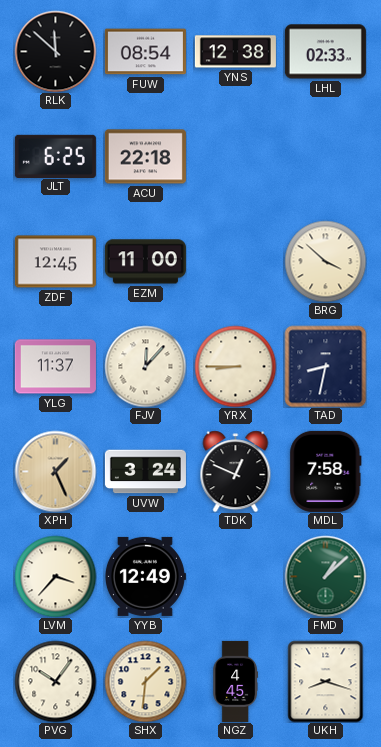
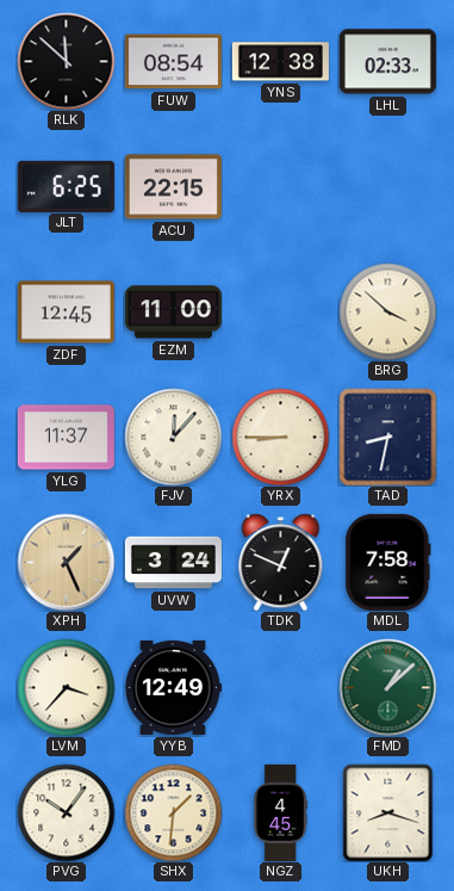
ACU: 22:18 -> 22:15 (173, 187)
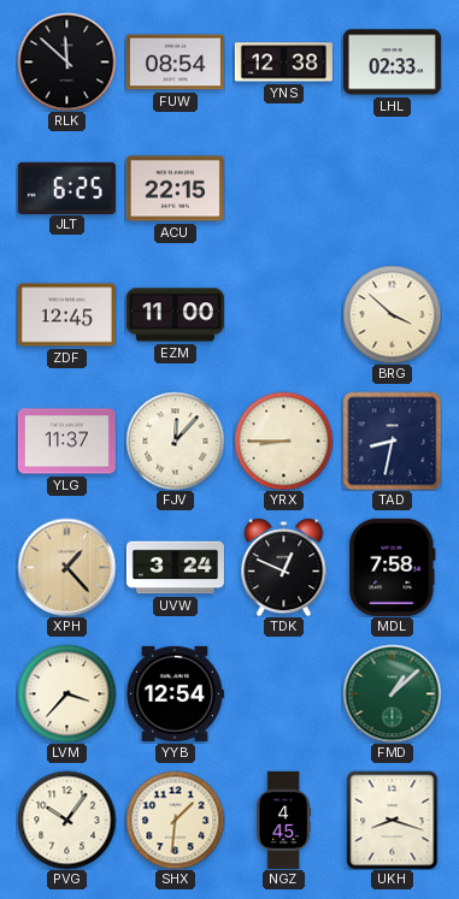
XPH: 1:26 -> 1:23 (66, 567)
YYB: 12:49 -> 12:54 (175, 693)
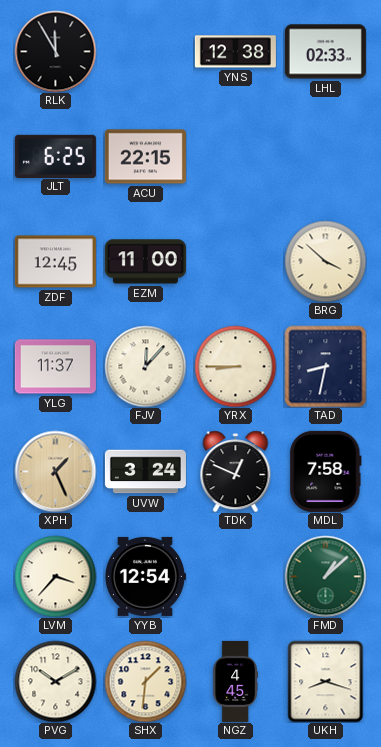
RLK: 11:52 -> 11:55 (55, 51)
FUW: 08:54 -> none (175, 63)
XPH: 1:23 -> 1:26 (55, 471)
PVG: 10:06 -> 10:10 (55, 681)
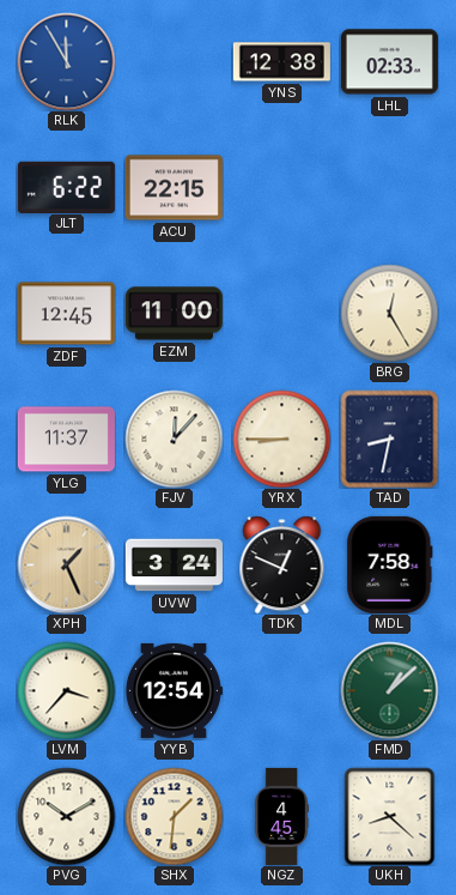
RLK dial: black -> blue (66, 61)
JLT: 6:25 -> 6:22 (66, 187)
BRG: 3:52 -> 12:25 (389, 313)
UKH: 8:18 -> 8:22 (390, 816)
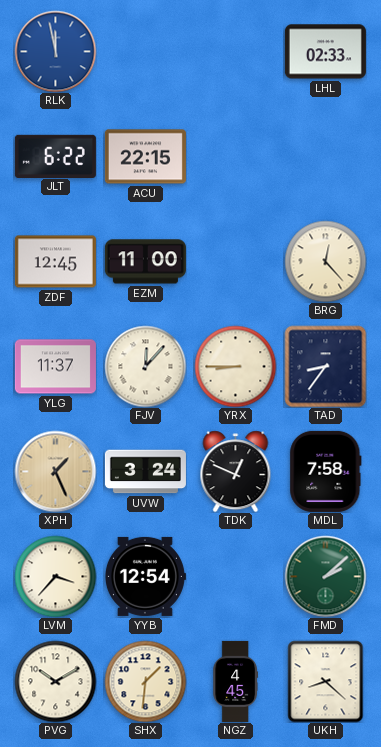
RLK: 11:55 -> 11:58 (55, 51)
YNS: 12:38 -> none (281, 62)
BRG: 12:25 -> 12:23 (325, 261)
TAD: 8:32 -> 8:36 (325, 366)
FMD: 1:08 -> 2:08 (325, 576)
